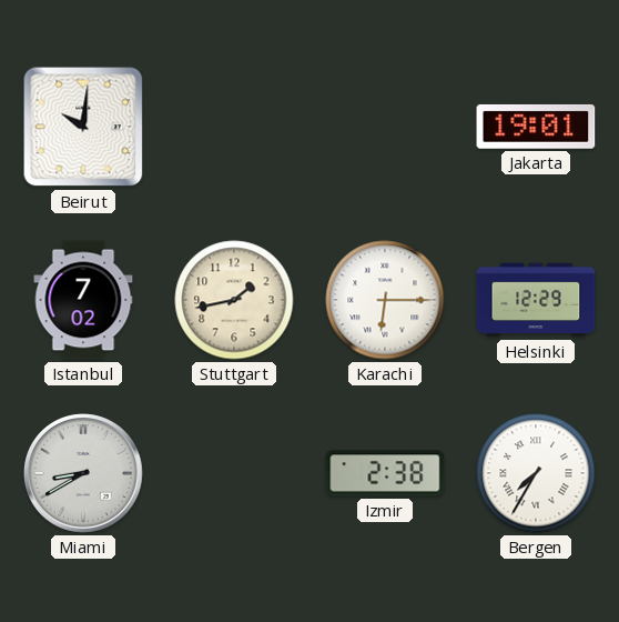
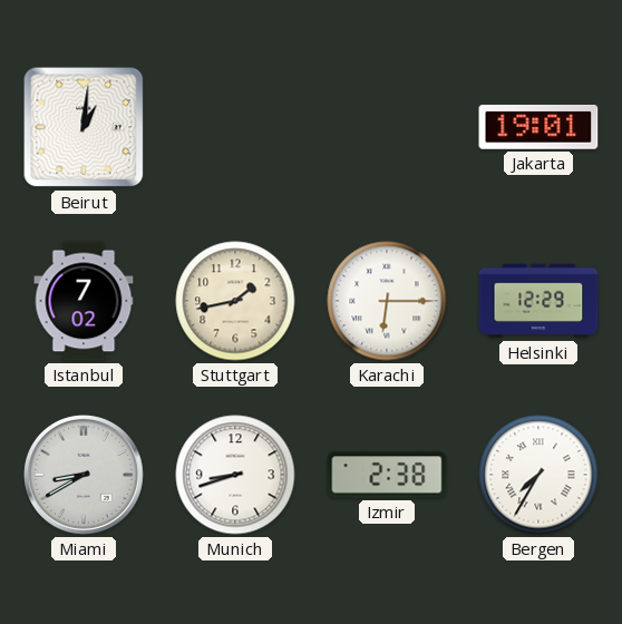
Beirut: 10:01 -> 1:01 (84, 127)
Munich: none -> 8:42 (235, 475)
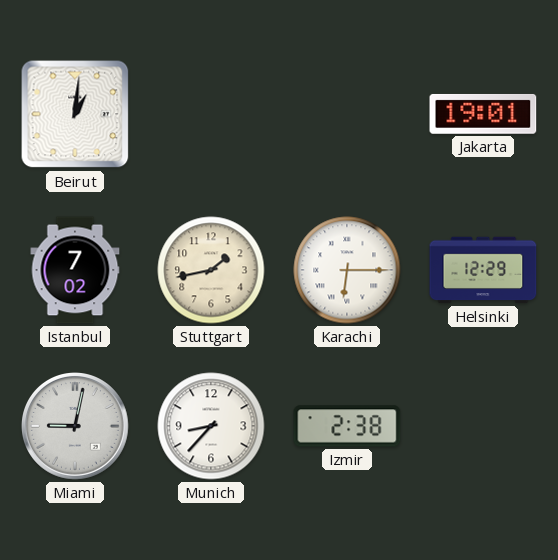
Miami: 8:40 -> 9:02 (76, 427)
Munich: 8:42 -> 8:37 (211, 426)
Bergen: 7:35 -> none (538, 475)
